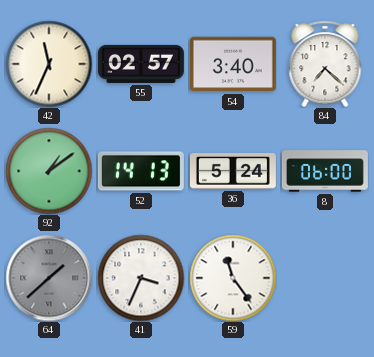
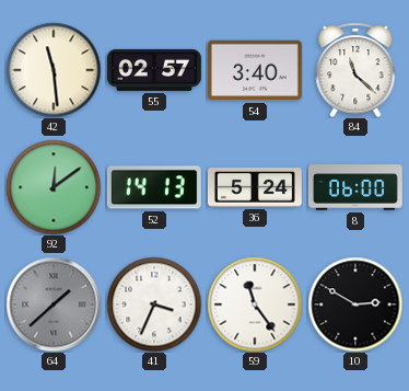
42: 11:34 -> 11:29 (54, 70)
84: 7:22 -> 11:22 (355, 70)
92: 1:09 -> 12:09 (54, 187)
10: none -> 2:50 (355, 304)
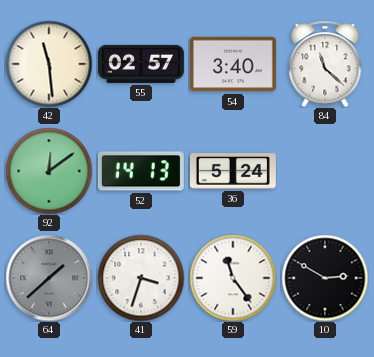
8: 06:00 -> none (355, 187)
41: 3:34 -> 3:33 (141, 278)
